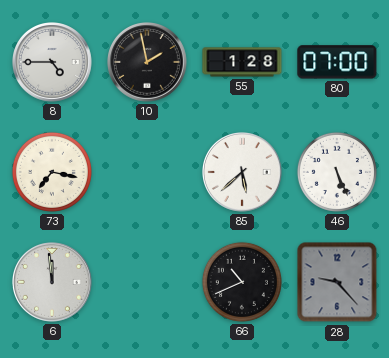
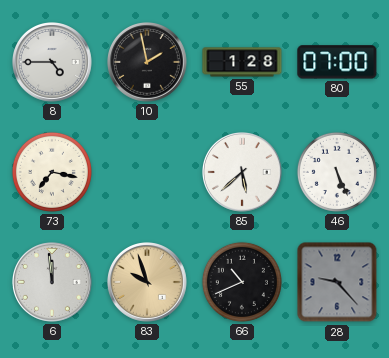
83: none -> 9:57 (148, 283)
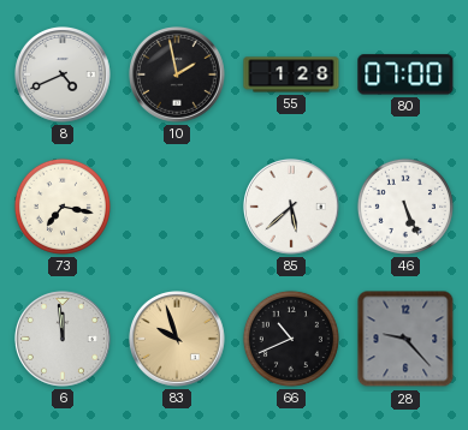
8: 4:45 -> 4:41 (64, 76)
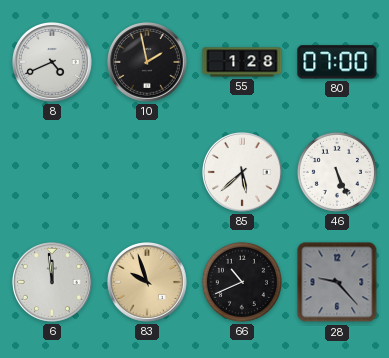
73: 7:17 -> none (63, 207)
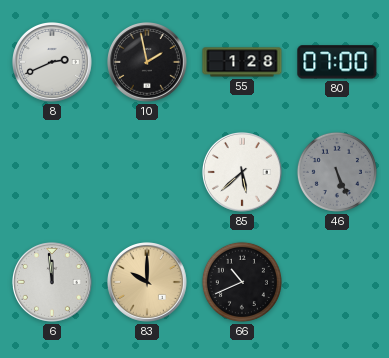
8: 4:41 -> 2:41 (53, 63)
46 dial: white -> grey (337, 172)
83: 9:57 -> 10:00 (148, 283)
28: 9:23 -> none (337, 282)
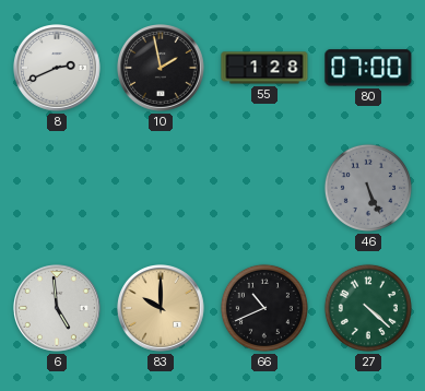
85: 5:38 -> none (243, 173)
6: 11:59 -> 4:59 (58, 309)
27: none -> 4:22 (368, 308)
